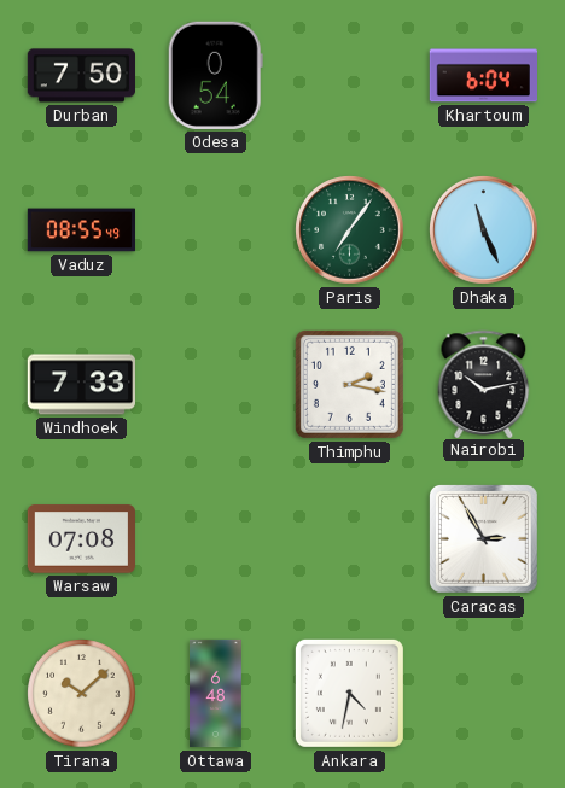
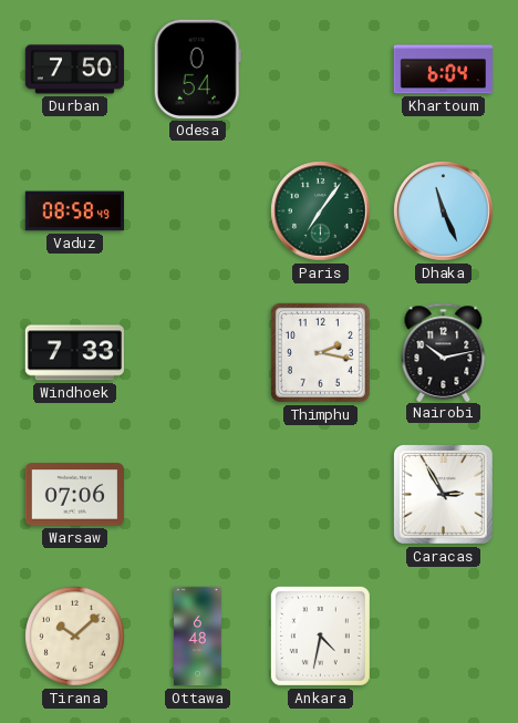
Vaduz: 08:55 -> 08:58 (74, 211)
Warsaw: 07:08 -> 07:06 (74, 495)
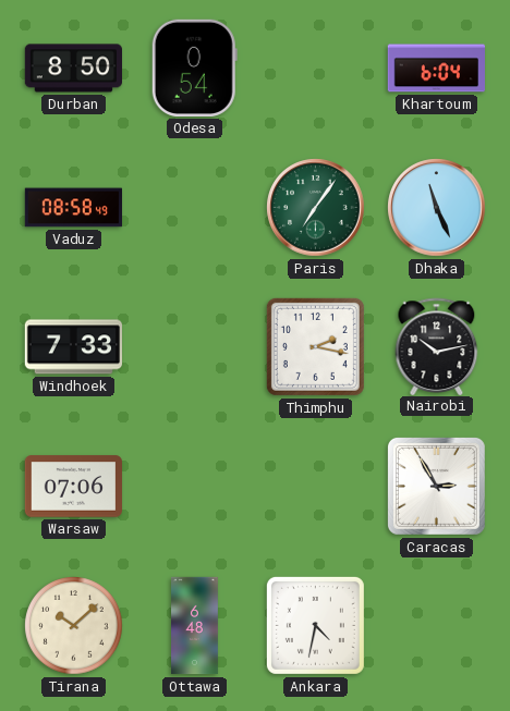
Durban: 7:50 -> 8:50 (73, 69)
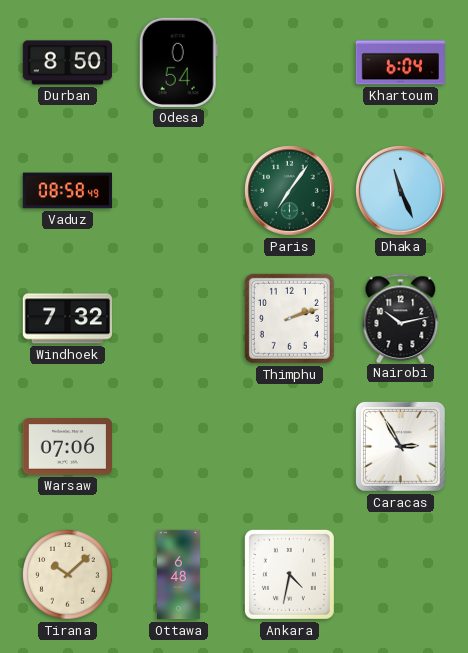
Windhoek: 7:33 -> 7:32 (67, 319)
Thimphu: 2:17 -> 2:12 (289, 318)
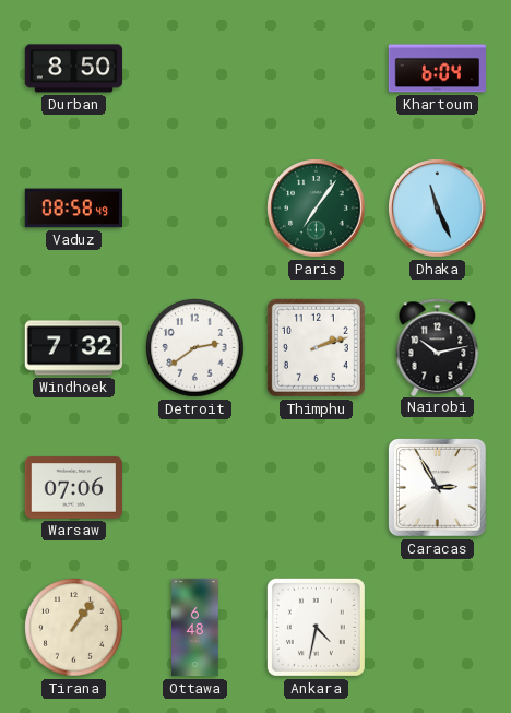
Odesa: 0:54 -> none (178, 62)
Detroit: none -> 2:39 (195, 348)
Tirana: 10:08 -> 1:06 (74, 628)
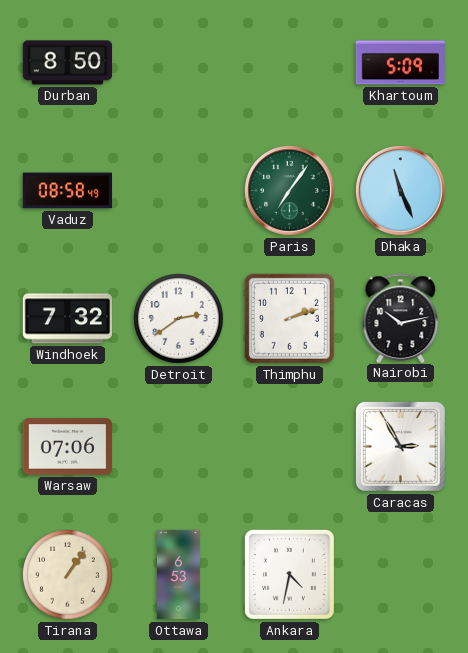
Khartoum: 6:04 -> 5:09 (400, 63)
Ottawa: 6:48 -> 6:53 (179, 575)
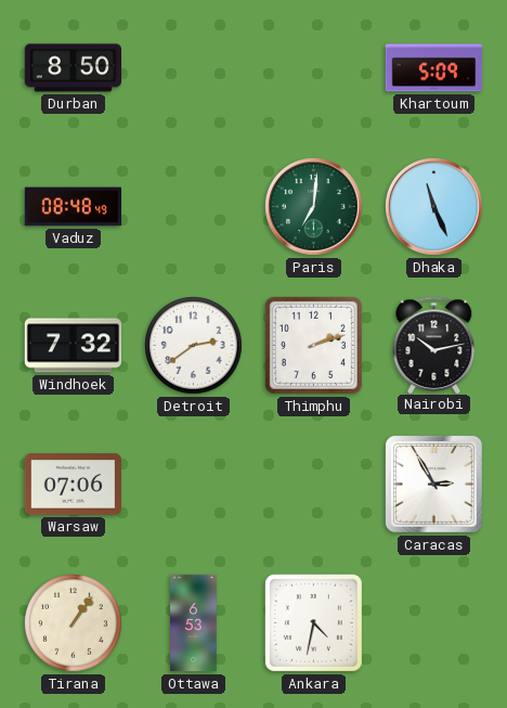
Vaduz: 08:58 -> 08:48 (73, 207)
Paris: 7:06 -> 7:01 (314, 207)
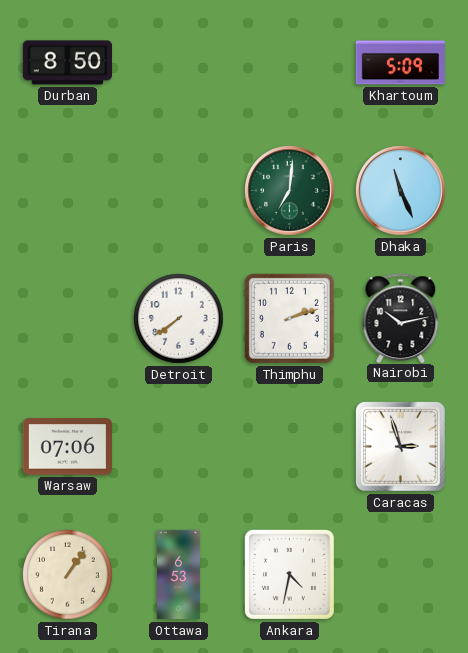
Vaduz: 08:48 -> none (73, 207)
Windhoek: 7:32 -> none (73, 346)
Detroit: 2:39 -> 7:39 (179, 319)
Caracas: 2:55 -> 2:57 (400, 446)
